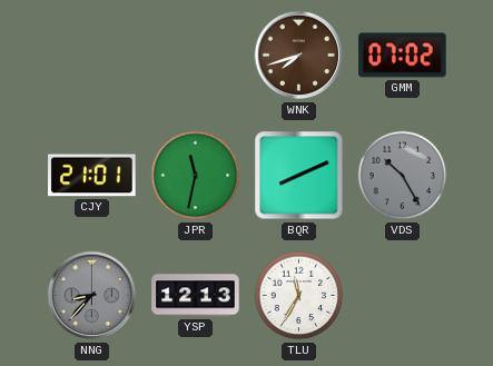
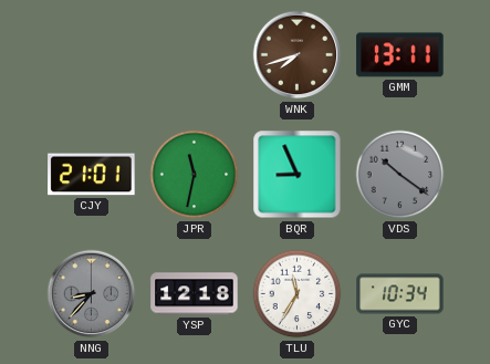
GMM: 07:02 -> 13:11 (400, 55)
BQR: 8:11 -> 8:56 (298, 175)
VDS: 10:25 -> 10:21 (400, 175)
YSP: 12:13 -> 12:18 (195, 294)
GYC: none -> 10:34 (400, 294)
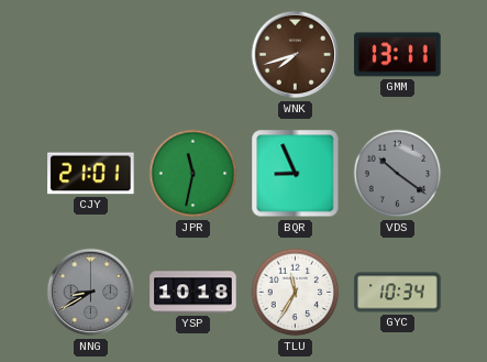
NNG: 8:37 -> 8:40 (91, 293)
YSP: 12:18 -> 10:18 (193, 293)
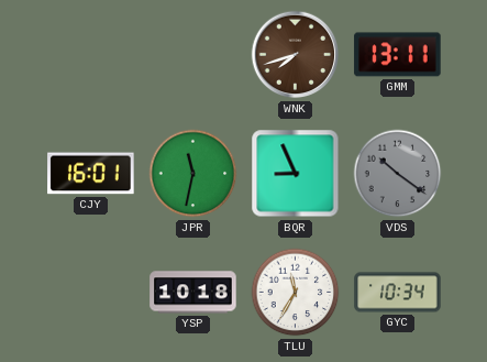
CJY: 21:01 -> 16:01 (91, 174)
NNG: 8:40 -> none (91, 293)
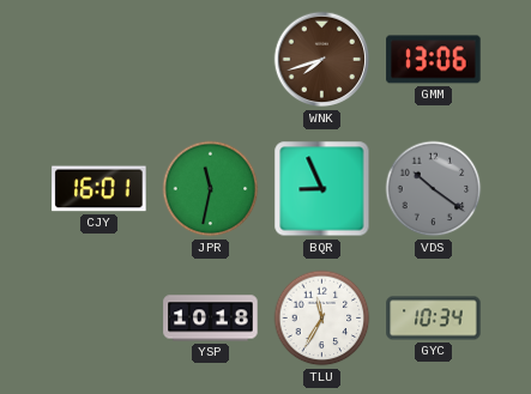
GMM: 13:11 -> 13:06 (434, 60)
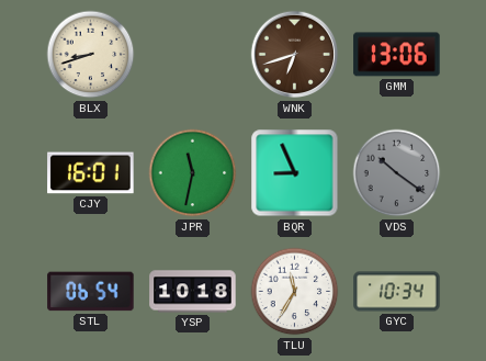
BLX: none -> 8:42 (91, 55)
WNK: 7:42 -> 6:42 (295, 55)
STL: none -> 06:54 (91, 292)
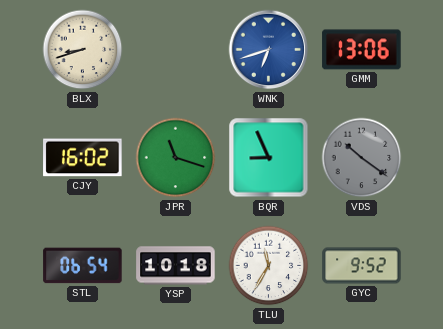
WNK dial: brown -> blue (269, 50)
CJY: 16:01 -> 16:02 (83, 158)
JPR: 11:32 -> 11:18 (176, 158)
GYC: 10:34 -> 9:52 (362, 266)
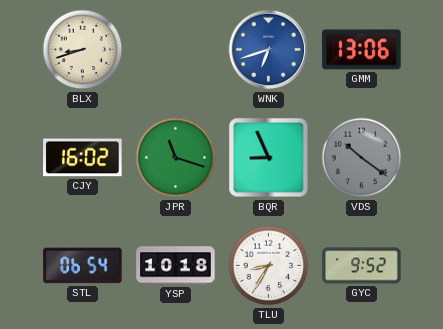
TLU: 11:35 -> 8:35 (269, 266)
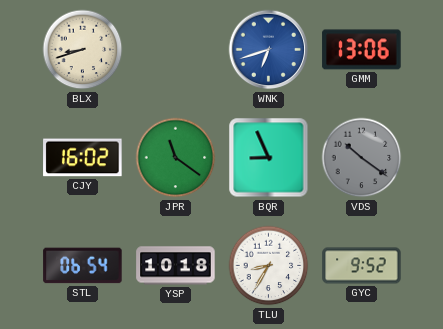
JPR: 11:18 -> 11:21 (176, 158)
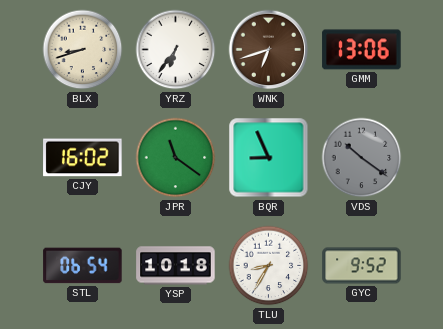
YRZ: none -> 6:36 (176, 50)
WNK dial: blue -> brown (269, 50)
